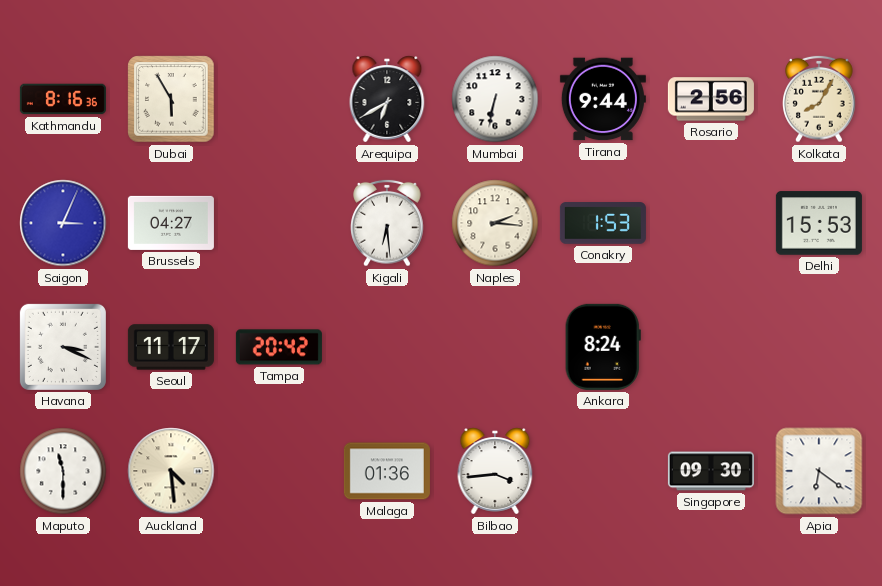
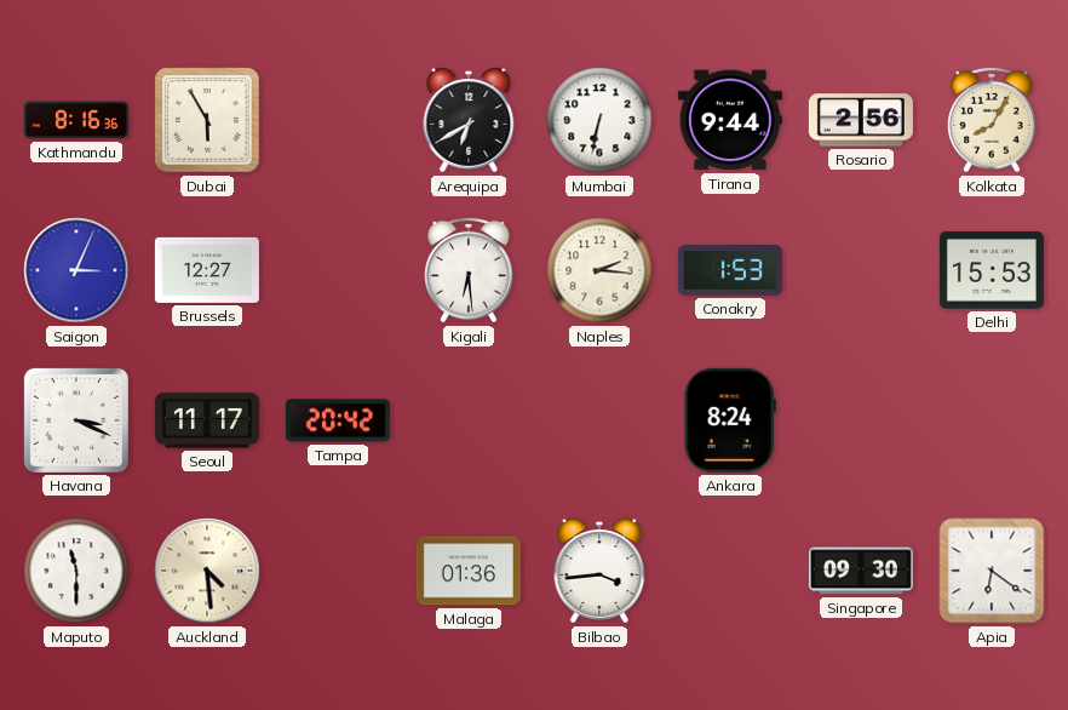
Brussels: 04:27 -> 12:27 (207, 270)
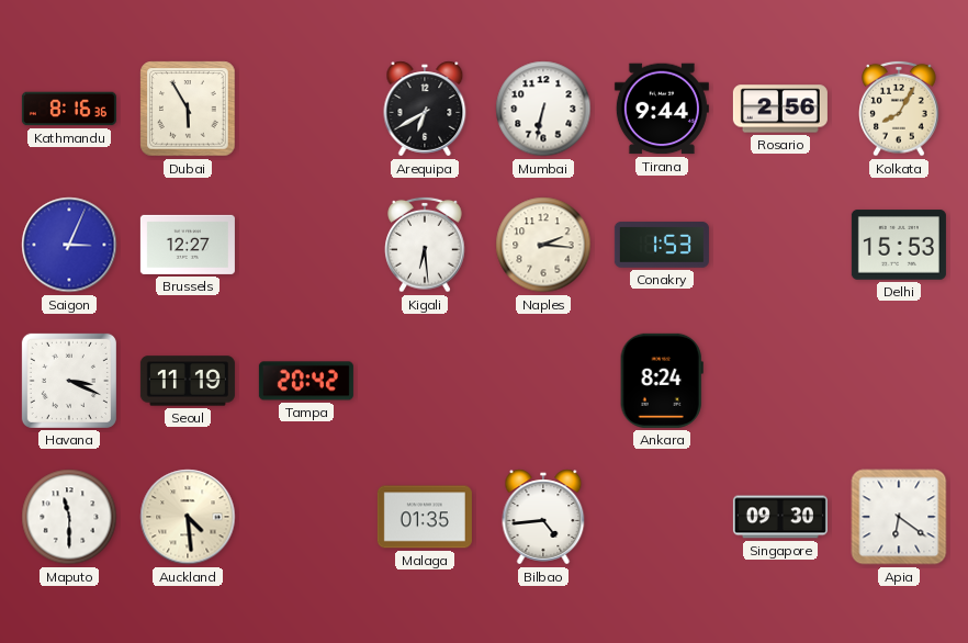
Seoul: 11:17 -> 11:19 (188, 381)
Malaga: 01:36 -> 01:35 (425, 517)
Bilbao: 3:44 -> 4:44 (543, 517)
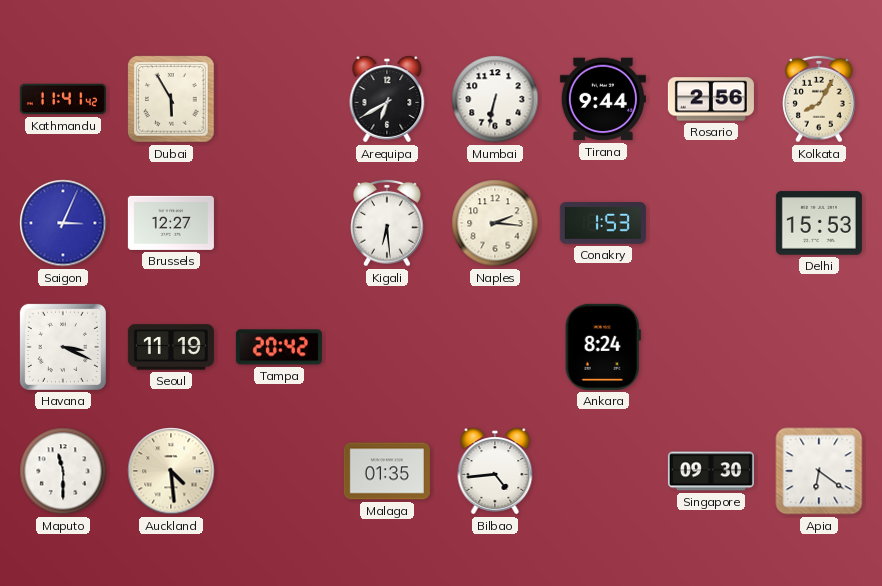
Kathmandu: 8:16 -> 11:41 (63, 99)
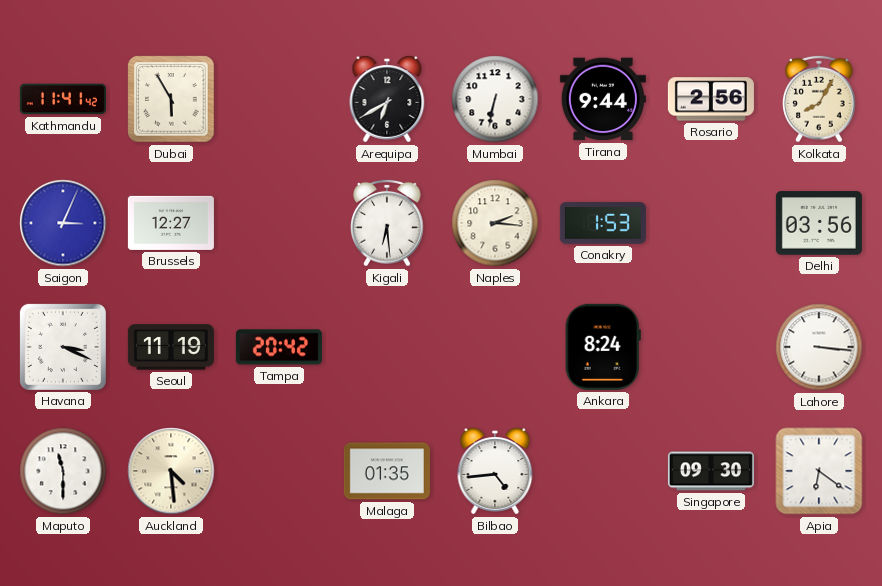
Delhi: 15:53 -> 03:56 (819, 223)
Lahore: none -> 3:16 (819, 347)
